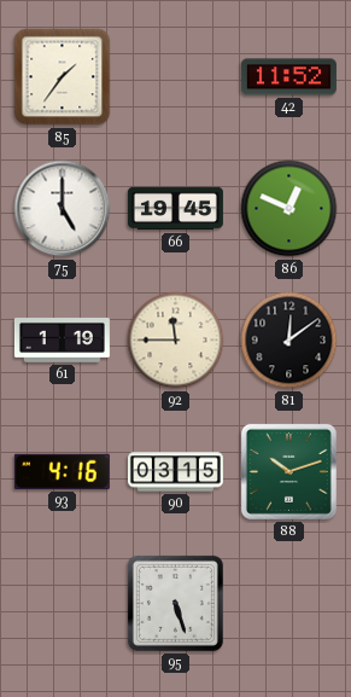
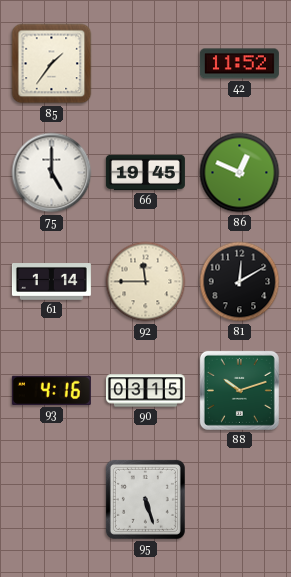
61: 1:19 -> 1:14 (51, 282)
81: 12:09 -> 12:10 (240, 282)
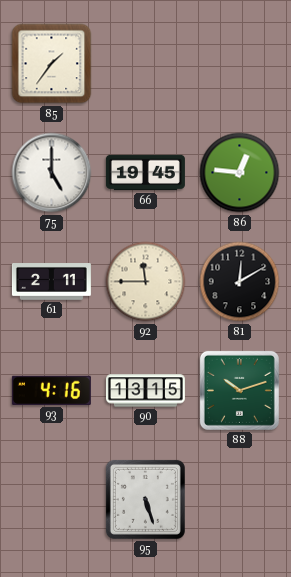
42: 11:52 -> none (239, 64)
86: 12:49 -> 12:46 (240, 173)
61: 1:14 -> 2:11 (51, 282)
90: 03:15 -> 13:15 (145, 391)
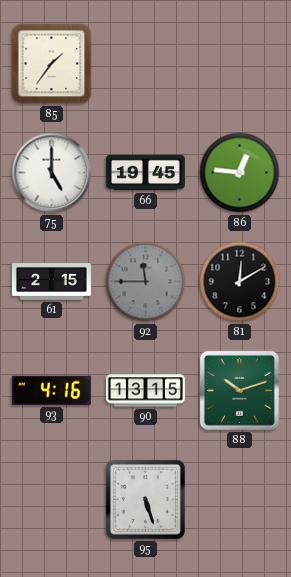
61: 2:11 -> 2:15 (51, 282)
92 dial: cream -> grey (146, 282)
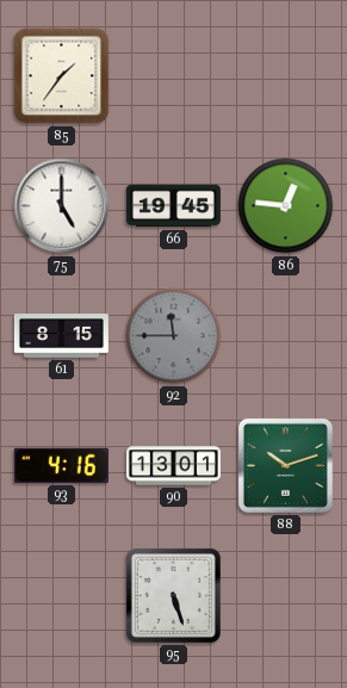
61: 2:15 -> 8:15 (61, 336)
81: 12:10 -> none (240, 282)
90: 13:15 -> 13:01 (173, 466)
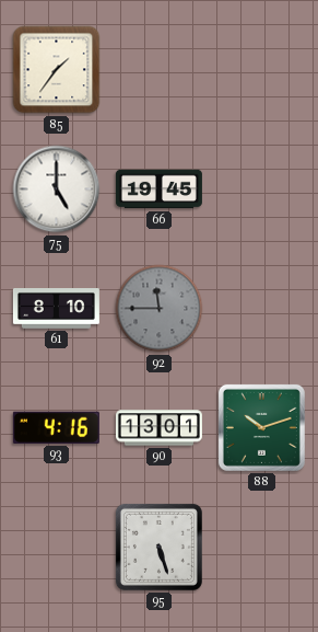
86: 12:46 -> none (286, 206)
61: 8:15 -> 8:10 (56, 309)
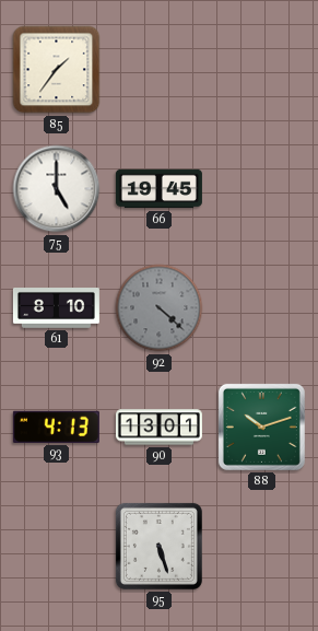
92: 11:45 -> 4:22 (160, 308)
93: 4:16 -> 4:13 (56, 426)
